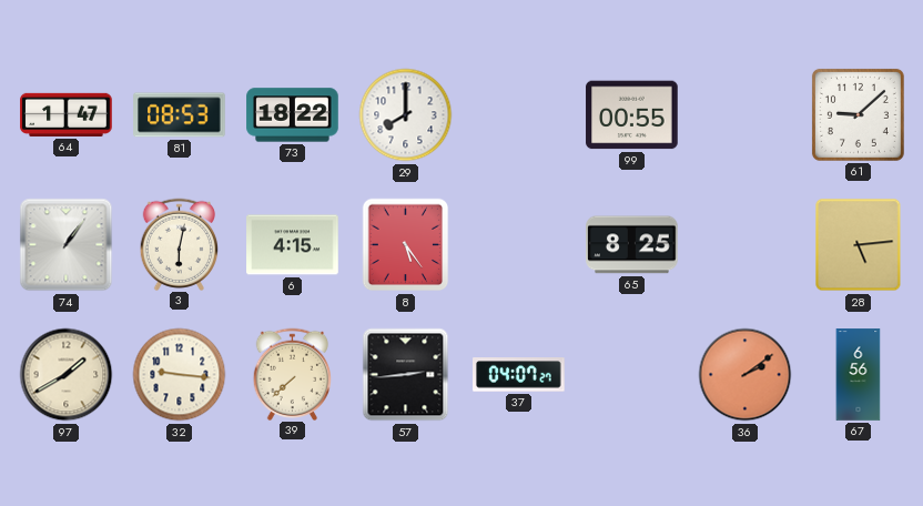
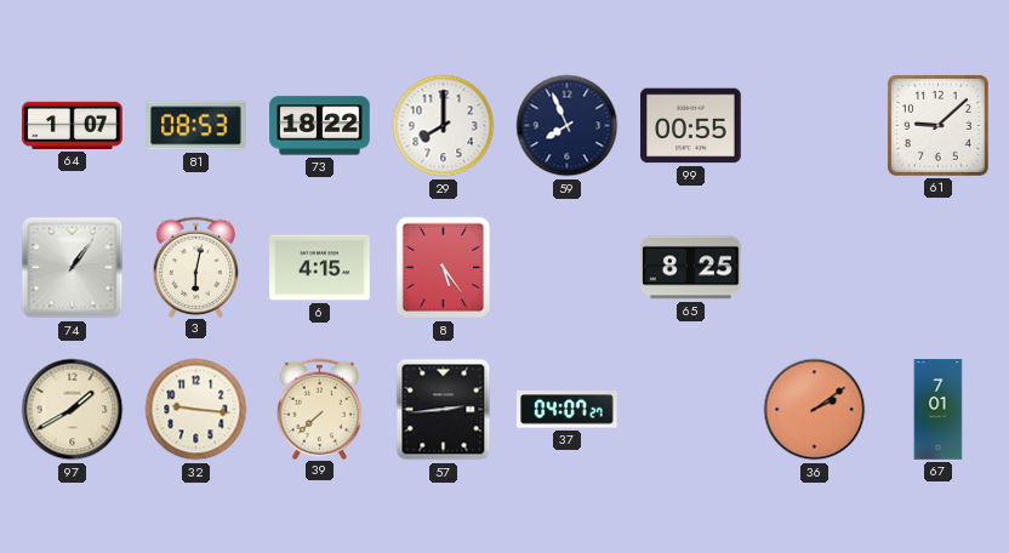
64: 1:47 -> 1:07 (73, 125)
59: none -> 7:56 (568, 126)
28: 5:14 -> none (859, 245)
67: 6:56 -> 7:01 (939, 410)
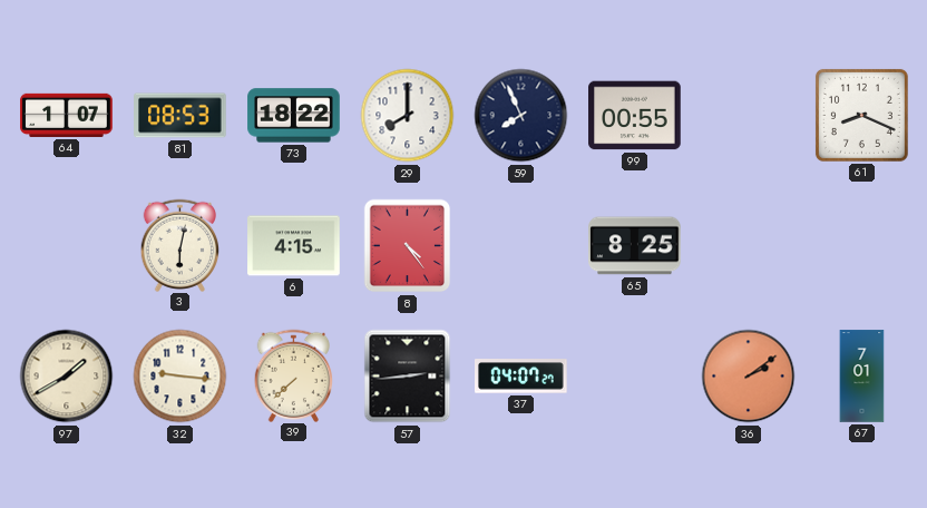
61: 9:08 -> 8:19 (861, 115)
74: 1:06 -> none (73, 268)
8: 5:24 -> 4:24 (408, 246)
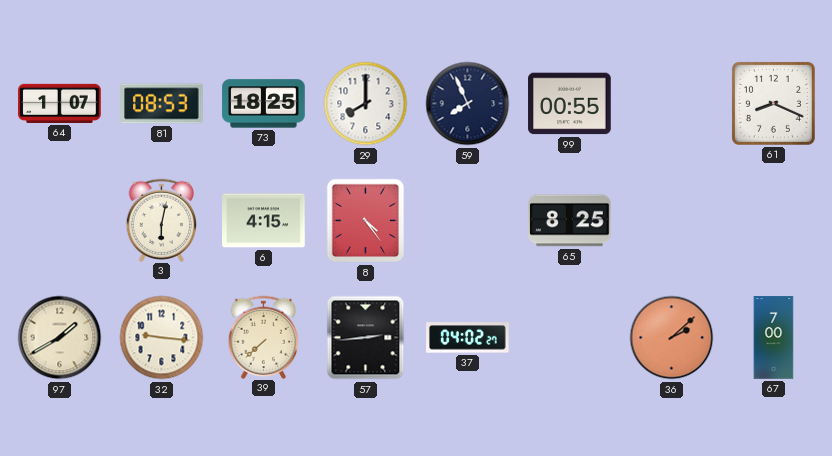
73: 18:22 -> 18:25 (264, 104)
37: 04:07 -> 04:02 (468, 338)
36: 2:09 -> 2:08 (672, 338)
67: 7:01 -> 7:00 (774, 338)
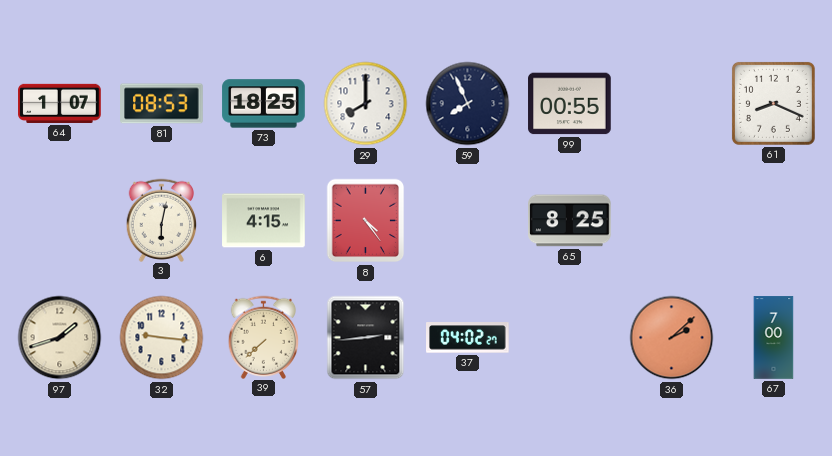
97: 1:40 -> 1:42 (60, 338)
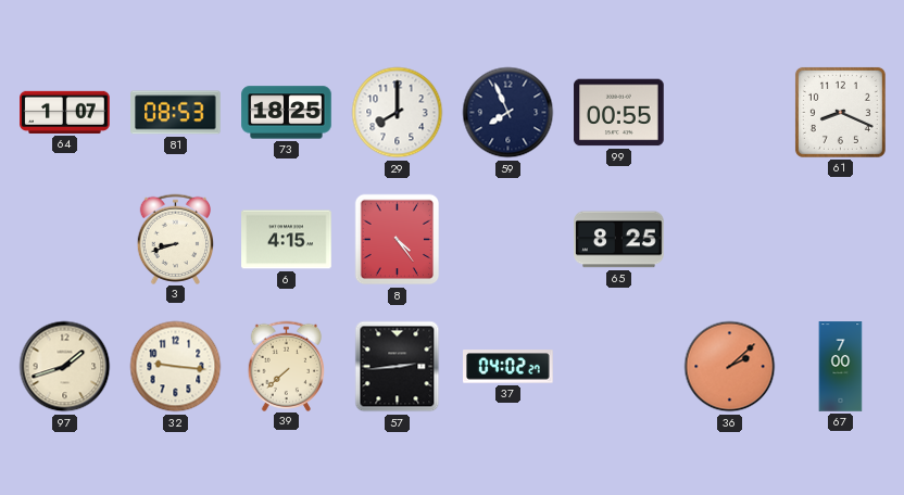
3: 6:02 -> 8:42 (176, 239)
